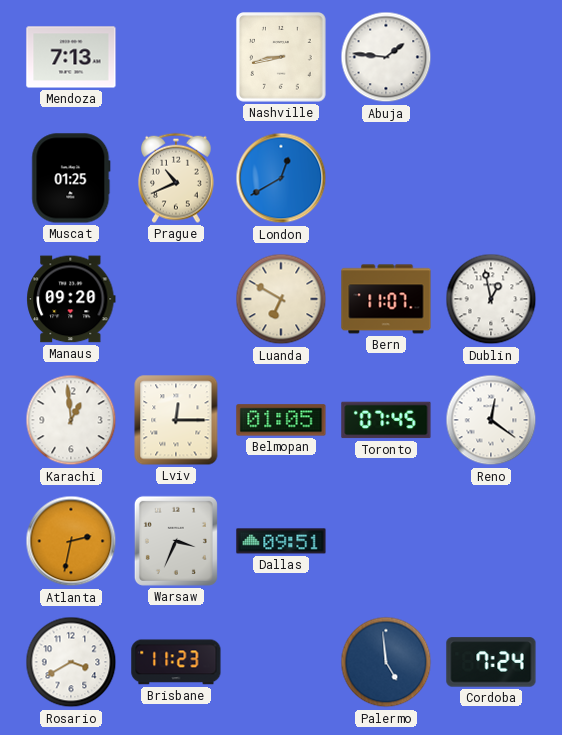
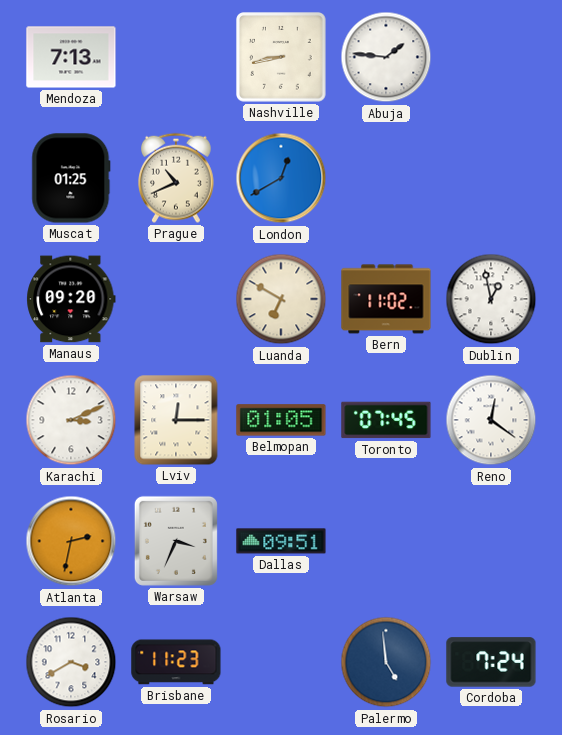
Bern: 11:07 -> 11:02 (386, 299)
Karachi: 12:59 -> 3:11 (71, 420)
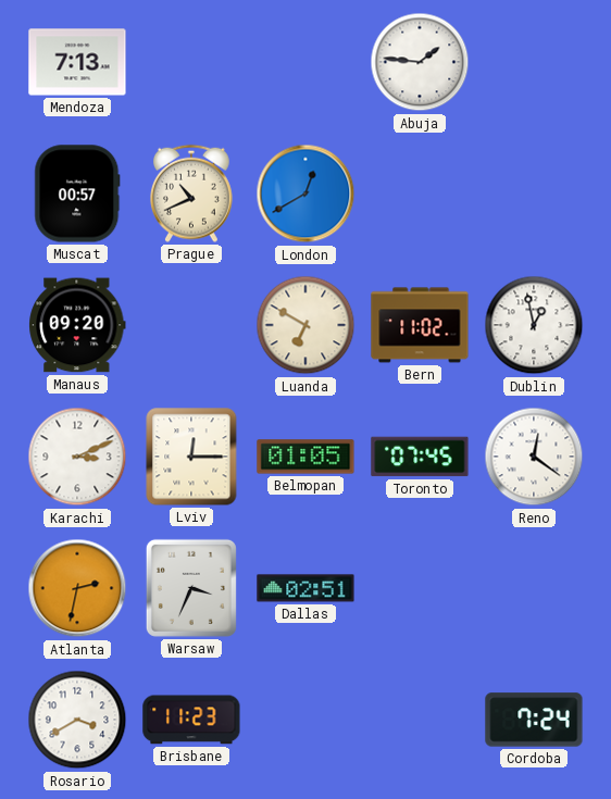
Nashville: 8:43 -> none (281, 57)
Muscat: 01:25 -> 00:57 (77, 193)
Dallas: 09:51 -> 02:51 (305, 588)
Palermo: 4:59 -> none (386, 662)
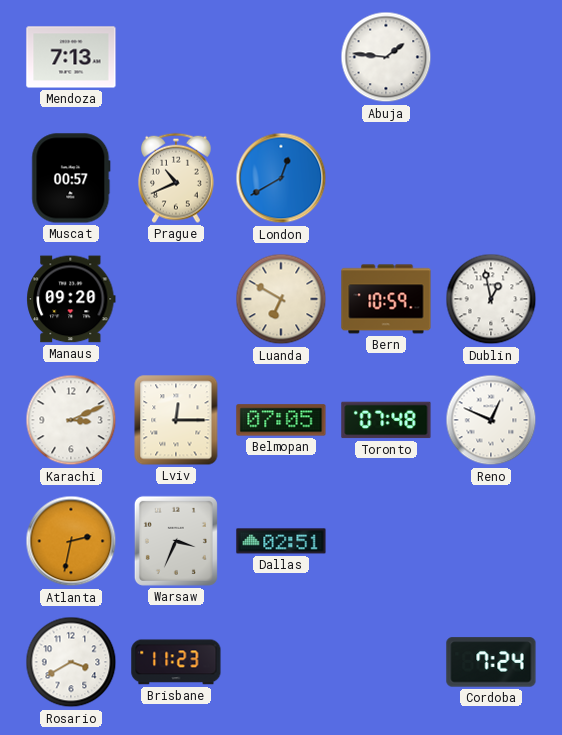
Bern: 11:02 -> 10:59 (386, 299)
Belmopan: 01:05 -> 07:05 (281, 420)
Toronto: 07:45 -> 07:48 (386, 420)
Reno: 12:21 -> 12:49 (491, 420)
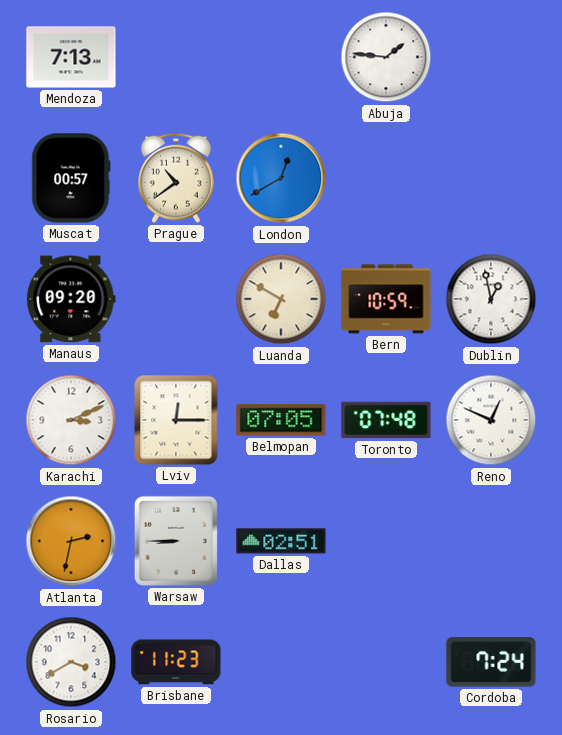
Prague: 10:41 -> 10:39 (177, 178)
Warsaw: 3:34 -> 8:45 (176, 541)
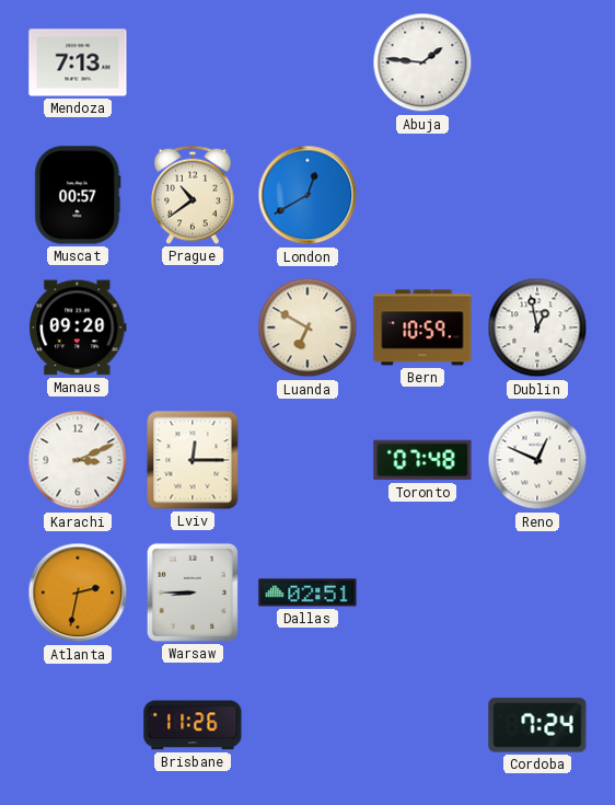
Belmopan: 07:05 -> none (281, 420)
Rosario: 3:40 -> none (71, 662)
Brisbane: 11:23 -> 11:26 (193, 725)
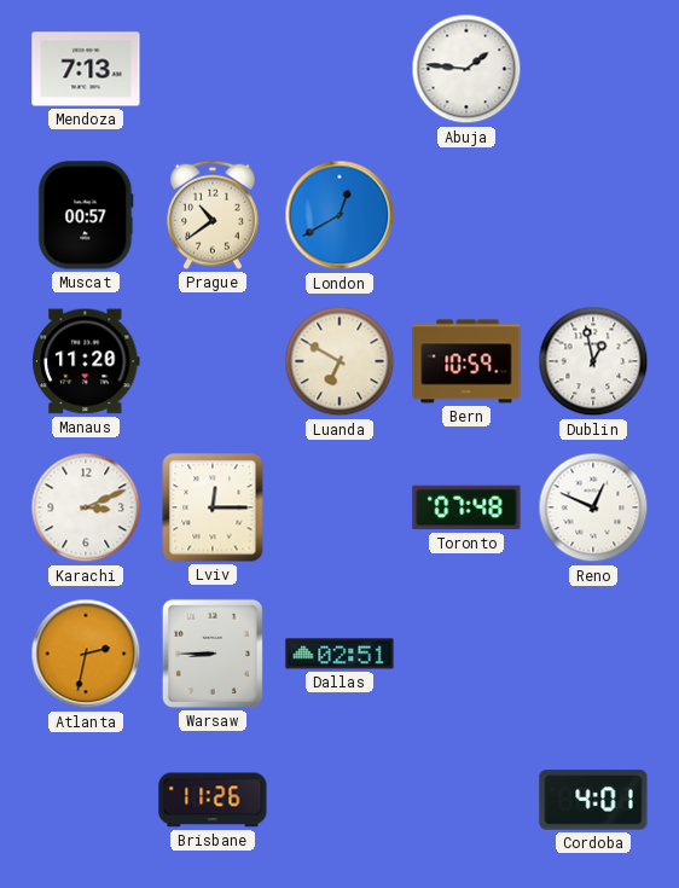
Manaus: 09:20 -> 11:20 (86, 361)
Cordoba: 7:24 -> 4:01 (593, 800)
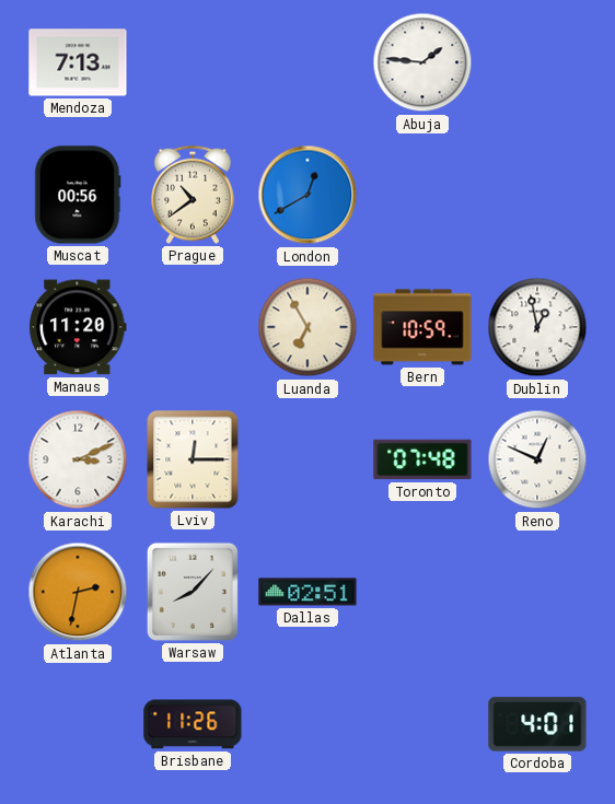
Muscat: 00:57 -> 00:56 (78, 195)
Luanda: 6:50 -> 6:55 (307, 327)
Warsaw: 8:45 -> 8:07 (193, 592)
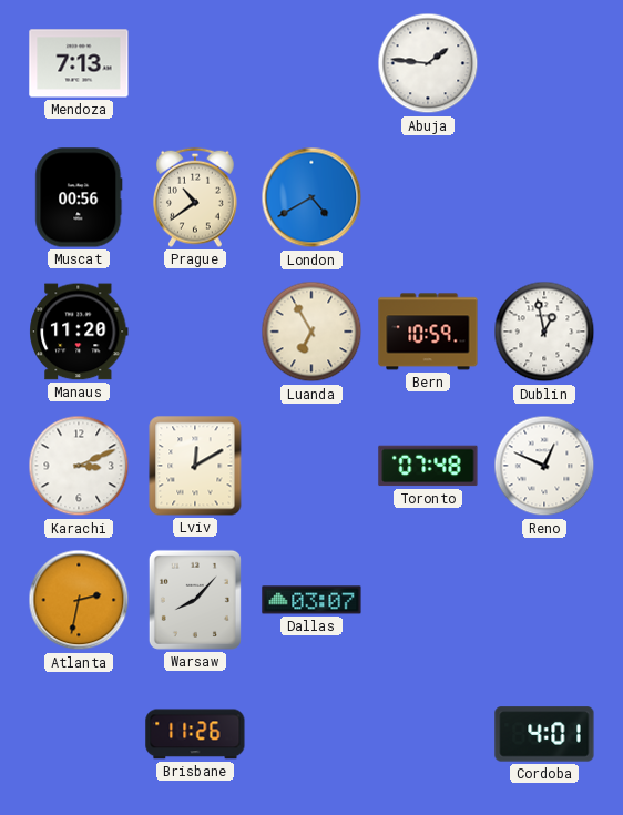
London: 12:40 -> 4:40 (311, 197)
Lviv: 12:15 -> 12:10 (195, 466)
Dallas: 02:51 -> 03:07 (311, 600)
